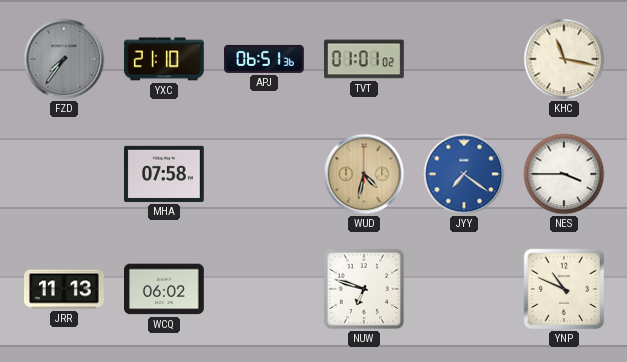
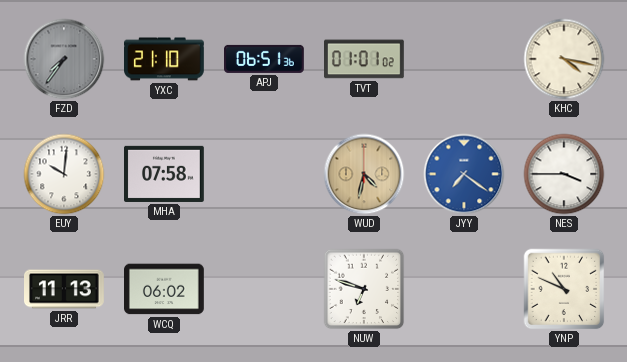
KHC: 11:17 -> 4:17 (564, 59)
EUY: none -> 10:01 (64, 174)
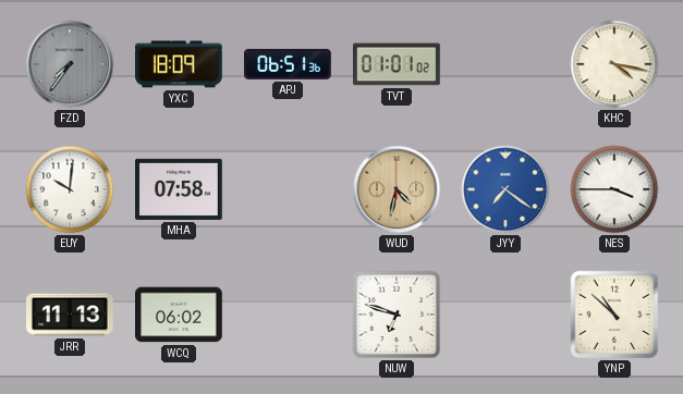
YXC: 21:10 -> 18:09 (180, 64)
YNP: 10:49 -> 10:52 (614, 315)
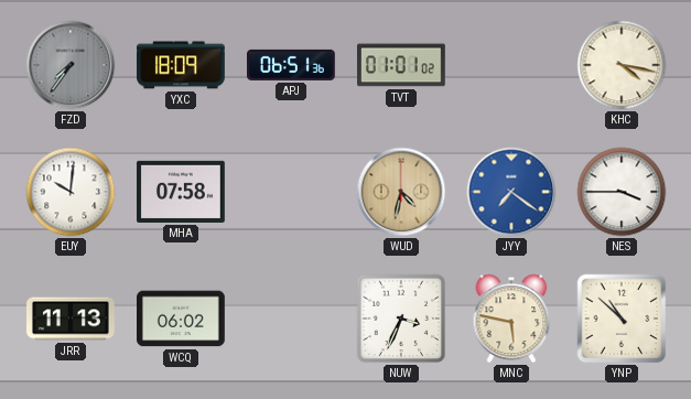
NUW: 6:48 -> 3:34 (401, 319)
MNC: none -> 5:47 (511, 319)
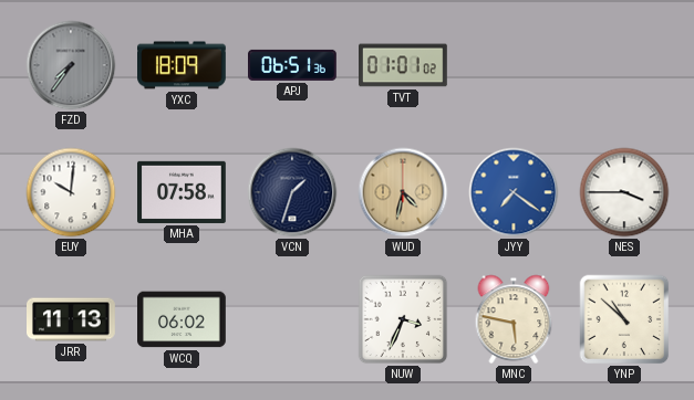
KHC: 4:17 -> none (622, 65)
VCN: none -> 1:33 (292, 192)
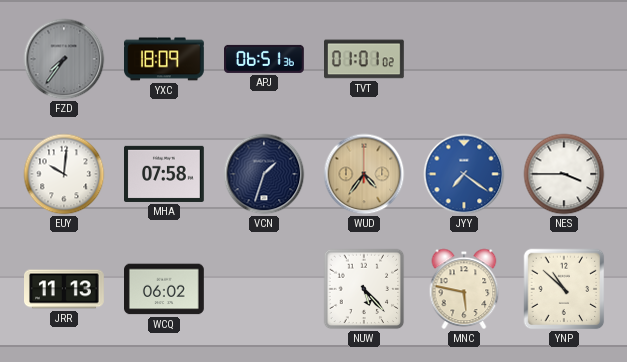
WUD: 4:32 -> 4:36 (364, 174)
NUW: 3:34 -> 5:23 (364, 289)
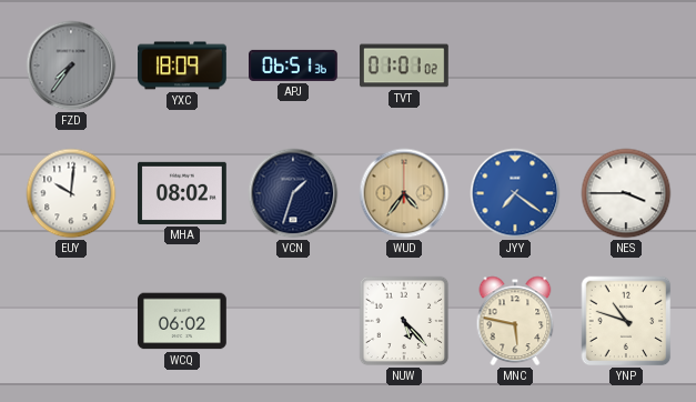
MHA: 07:58 -> 08:02 (183, 193)
JRR: 11:13 -> none (65, 289)
YNP: 10:52 -> 10:48 (626, 321)
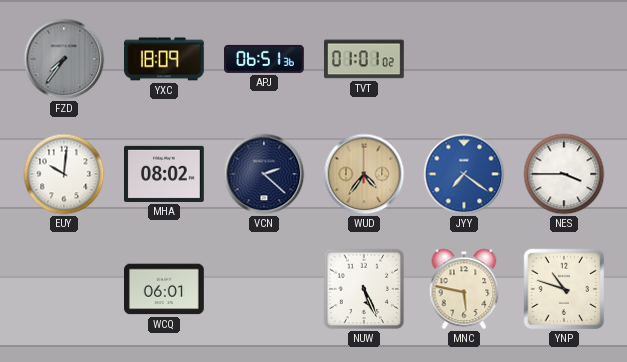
VCN: 1:33 -> 2:22 (264, 174)
WCQ: 06:02 -> 06:01 (165, 289)
NUW: 5:23 -> 5:26 (364, 289)
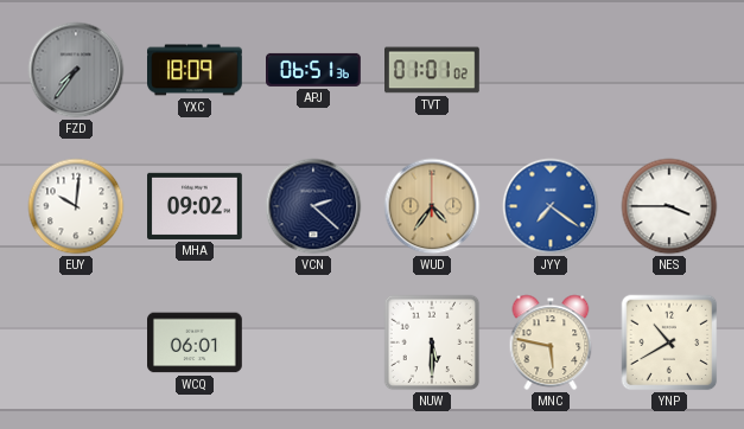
MHA: 08:02 -> 09:02 (196, 206)
NUW: 5:26 -> 5:30 (432, 342)
YNP: 10:48 -> 10:40 (669, 342)
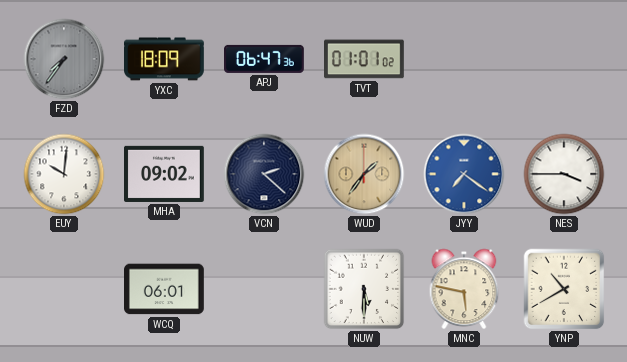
APJ: 06:51 -> 06:47 (265, 59)
WUD: 4:36 -> 1:36 (364, 174)
